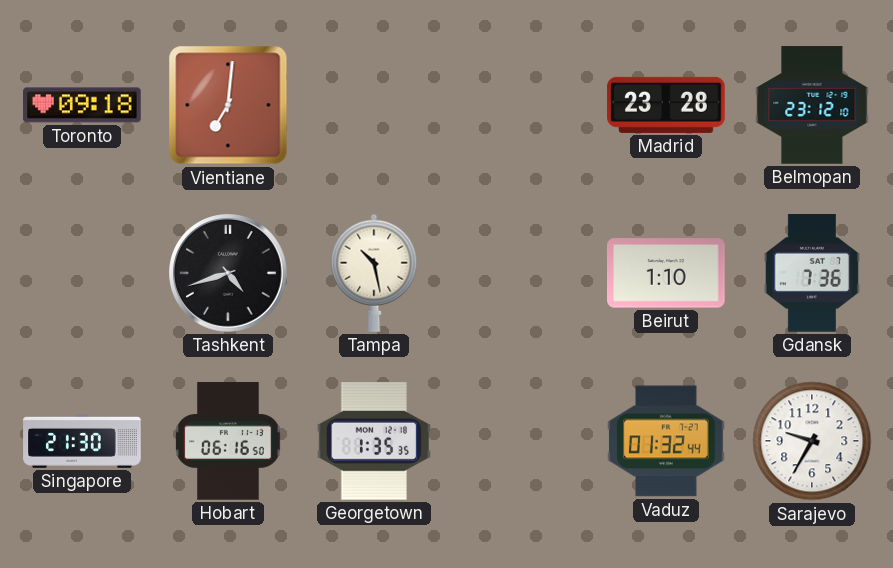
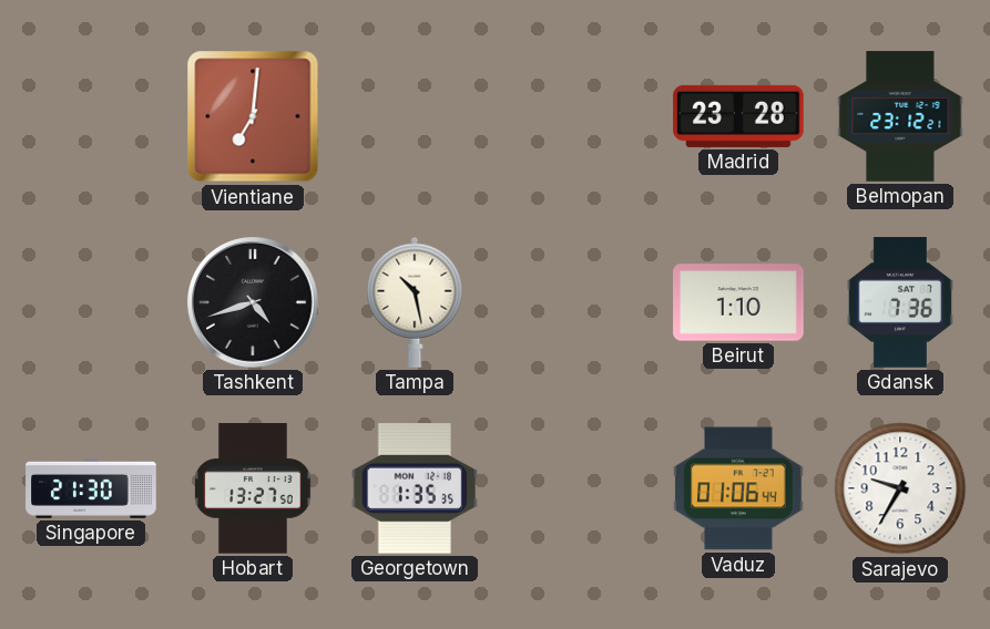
Toronto: 09:18 -> none (82, 105)
Belmopan: 23:12:10 -> 23:12:21 (900, 116)
Hobart: 06:16 -> 13:27 (254, 488)
Vaduz: 01:32 -> 01:06 (738, 488)
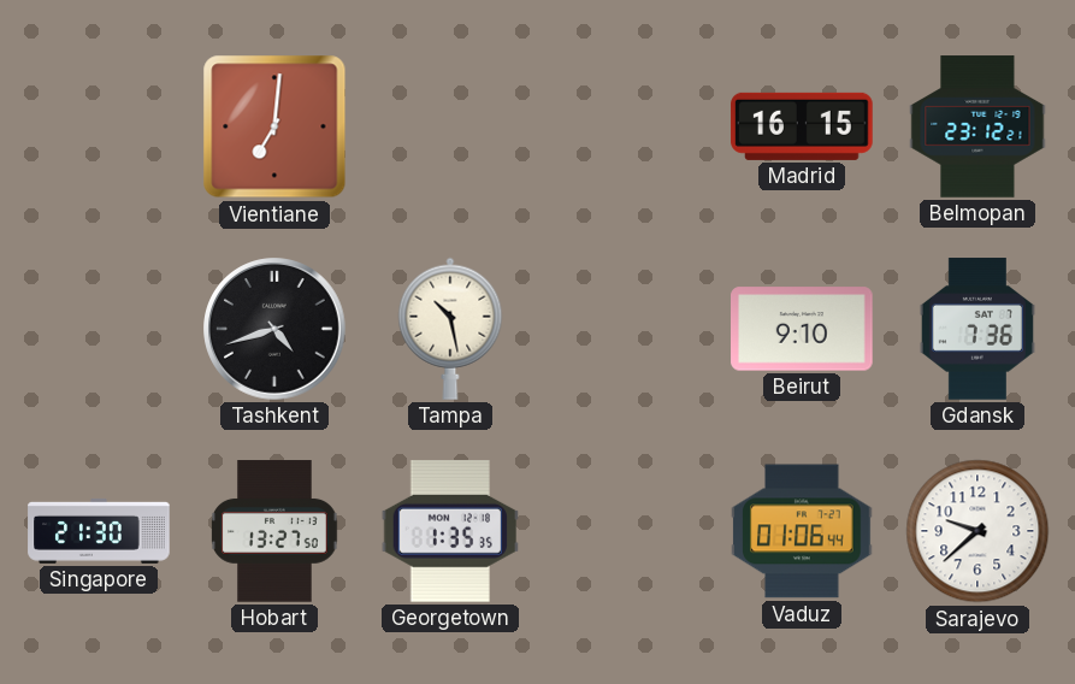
Madrid: 23:28 -> 16:15 (802, 126)
Beirut: 1:10 -> 9:10 (802, 329)
Sarajevo: 9:35 -> 9:38 (977, 531)
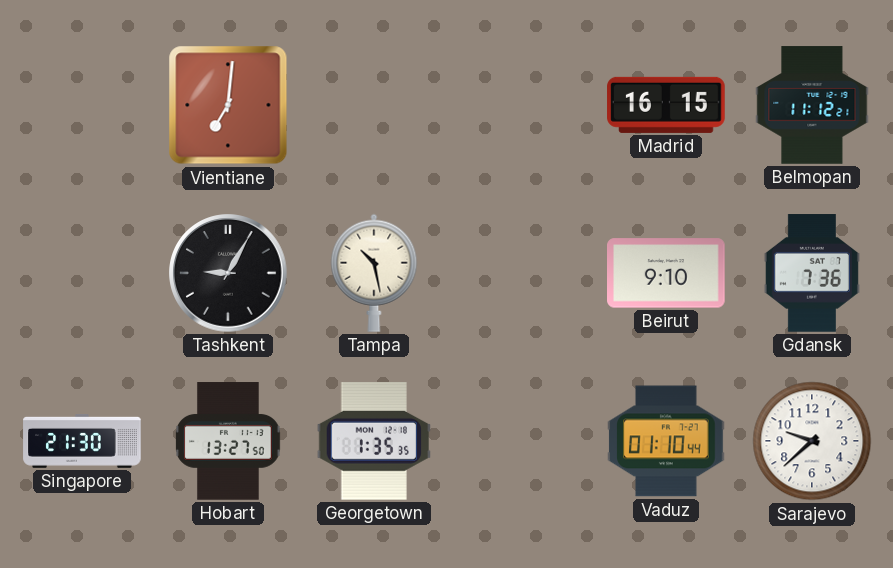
Belmopan: 23:12 -> 11:12 (812, 105)
Tashkent: 4:42 -> 9:05 (228, 273)
Vaduz: 01:06 -> 01:10 (666, 441)
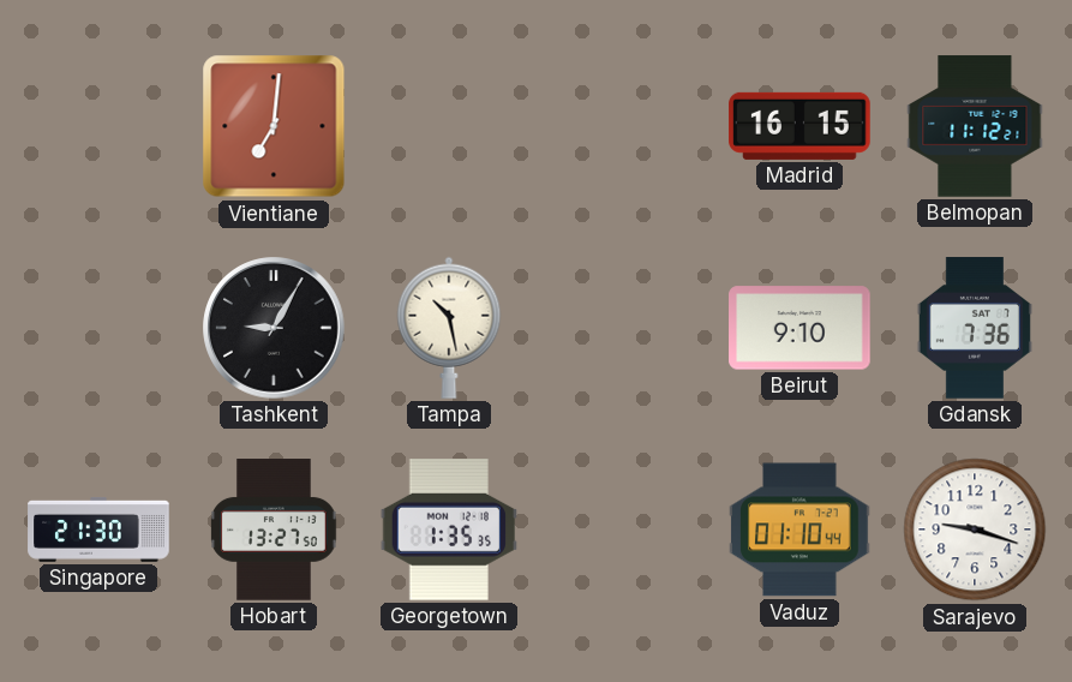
Sarajevo: 9:38 -> 9:18 (975, 530)
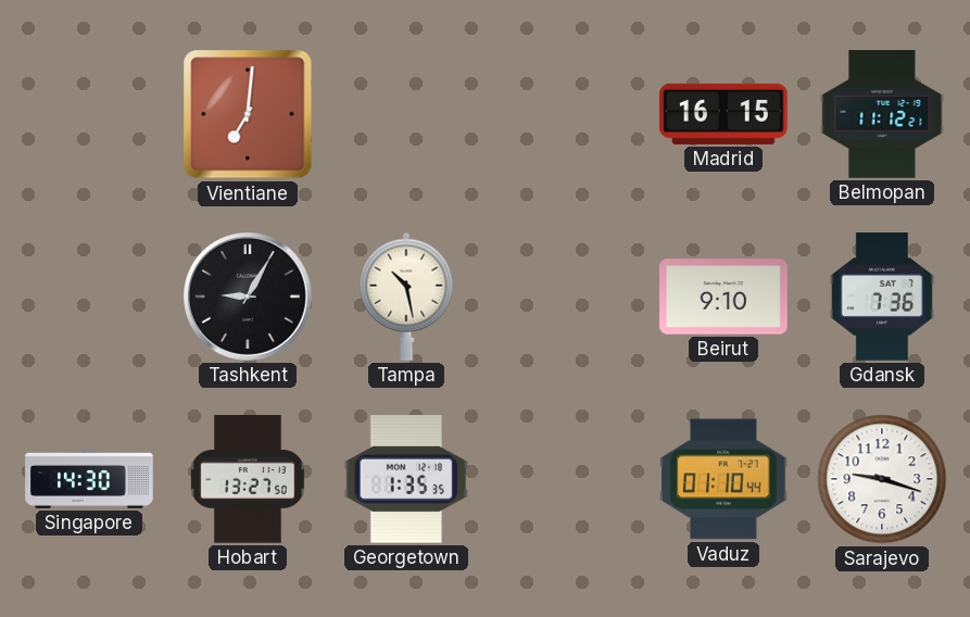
Singapore: 21:30 -> 14:30 (89, 479)
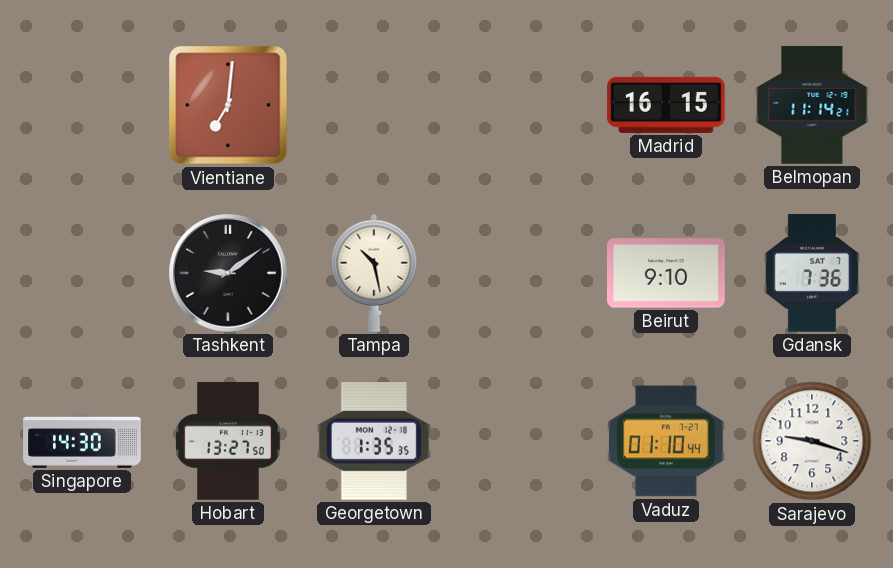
Belmopan: 11:12 -> 11:14 (812, 105)
Tashkent: 9:05 -> 9:09 (228, 273)
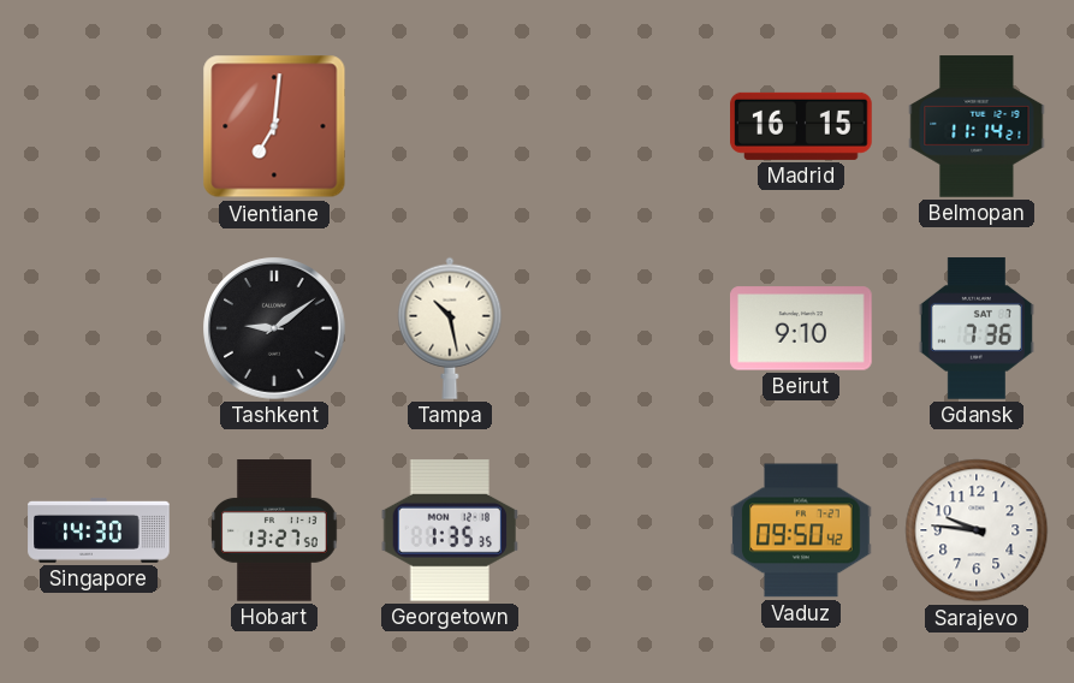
Vaduz: 01:10 -> 09:50 (801, 530)
Sarajevo: 9:18 -> 9:46 (977, 530)
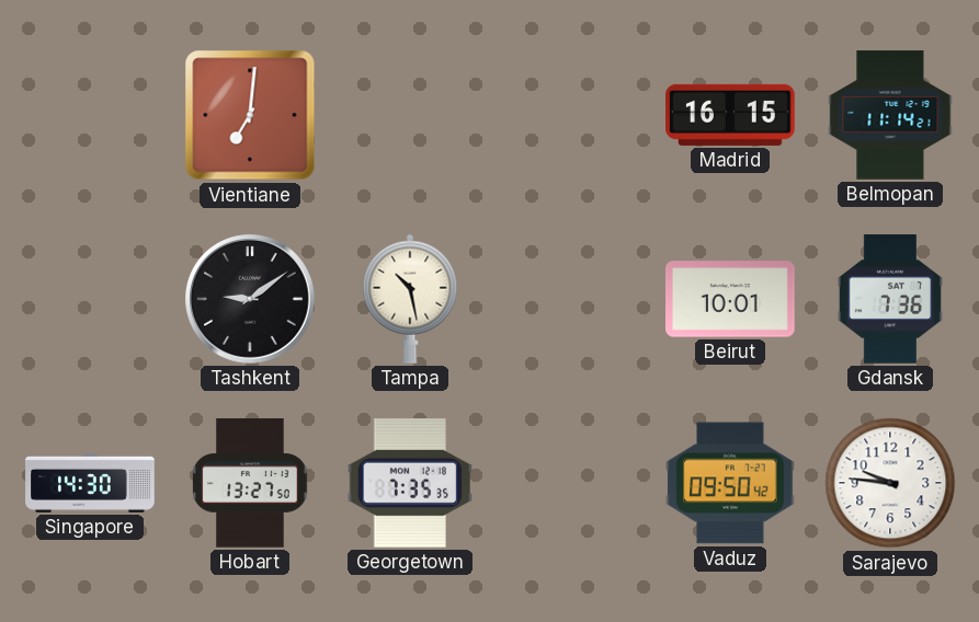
Beirut: 9:10 -> 10:01 (730, 299)
Georgetown: 1:35 -> 7:35 (409, 484)
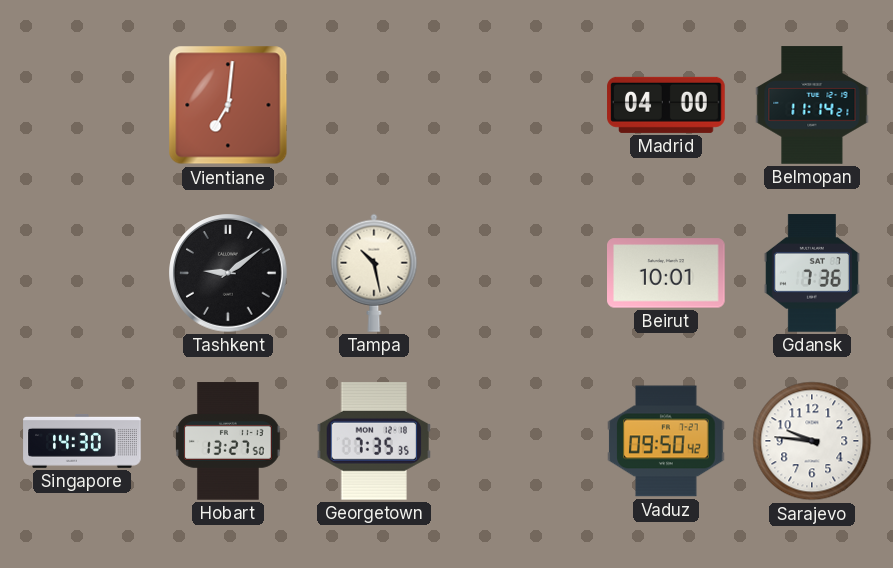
Madrid: 16:15 -> 04:00 (666, 105)
